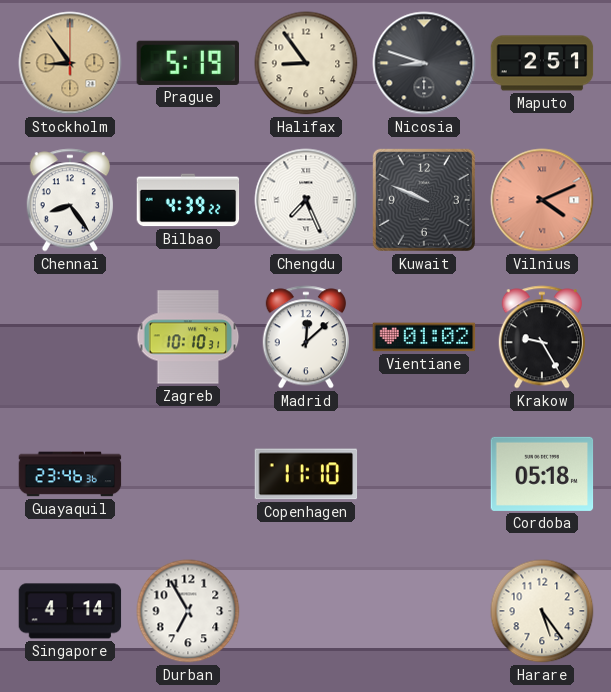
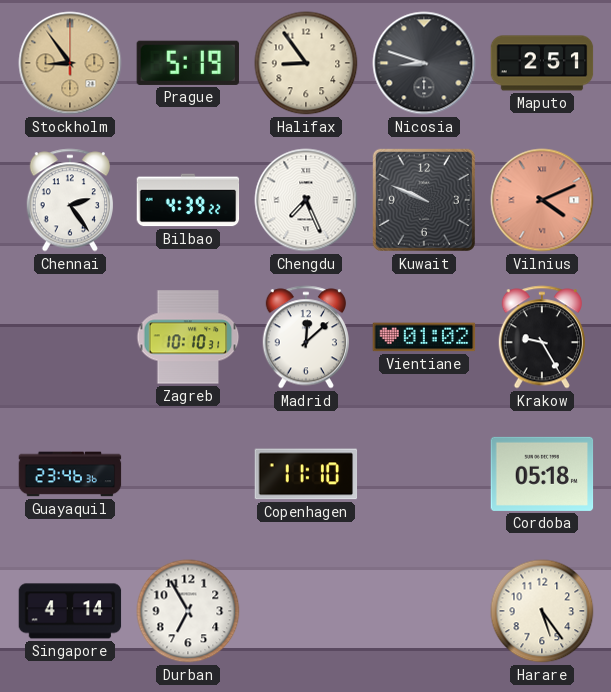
Chennai: 8:24 -> 2:24 (69, 200)
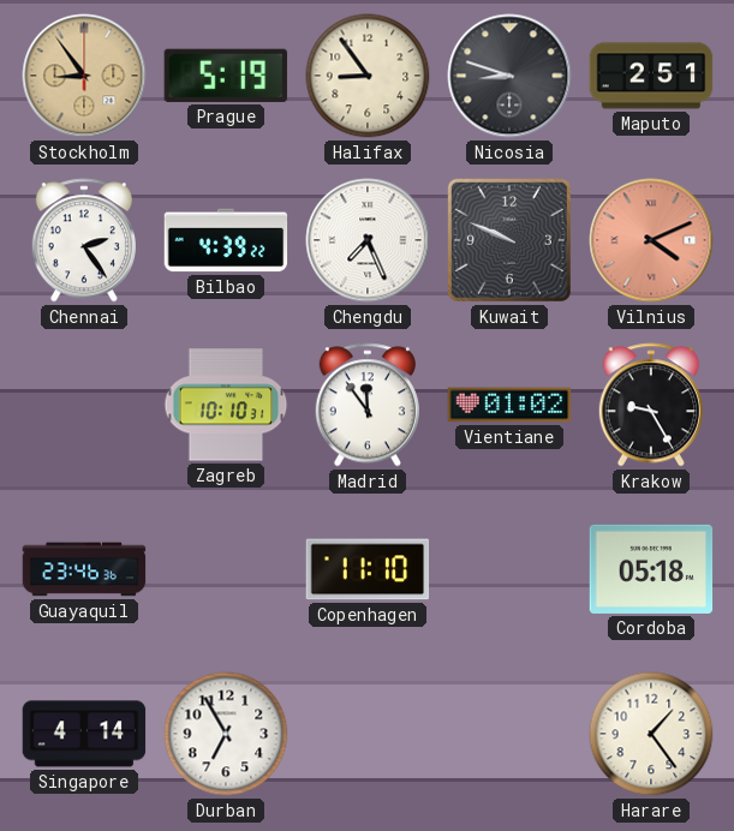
Madrid: 12:08 -> 11:54 (366, 405)
Harare: 5:24 -> 1:24 (651, 734)
